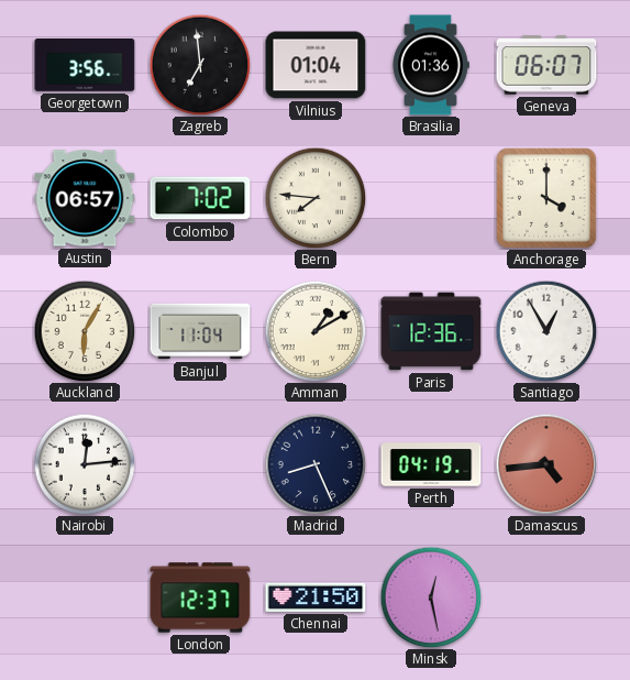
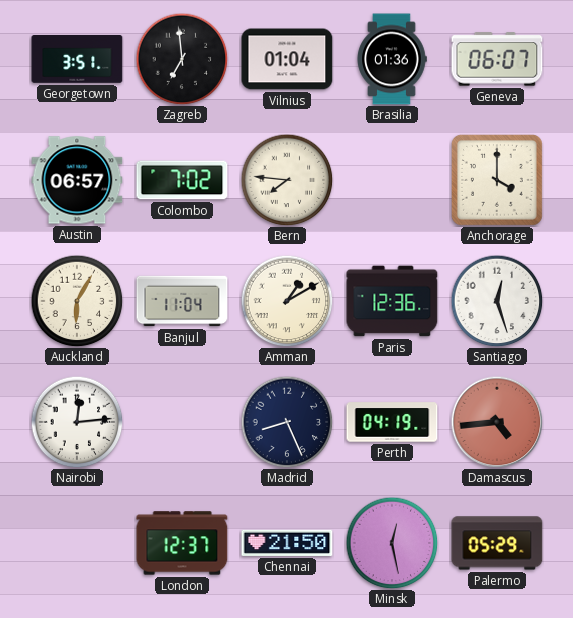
Georgetown: 3:56 -> 3:51 (77, 60)
Santiago: 12:55 -> 12:27 (497, 301)
Palermo: none -> 05:29 (497, 543)
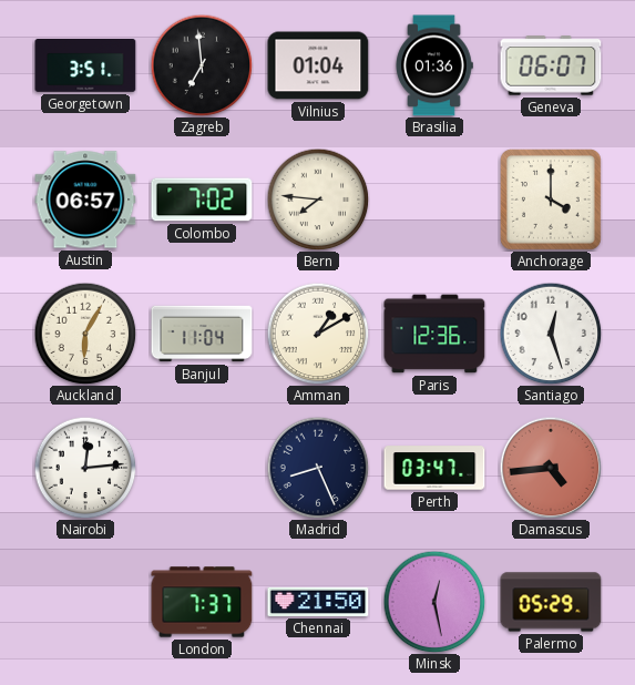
Perth: 04:19 -> 03:47 (434, 468)
London: 12:37 -> 7:37 (202, 602)
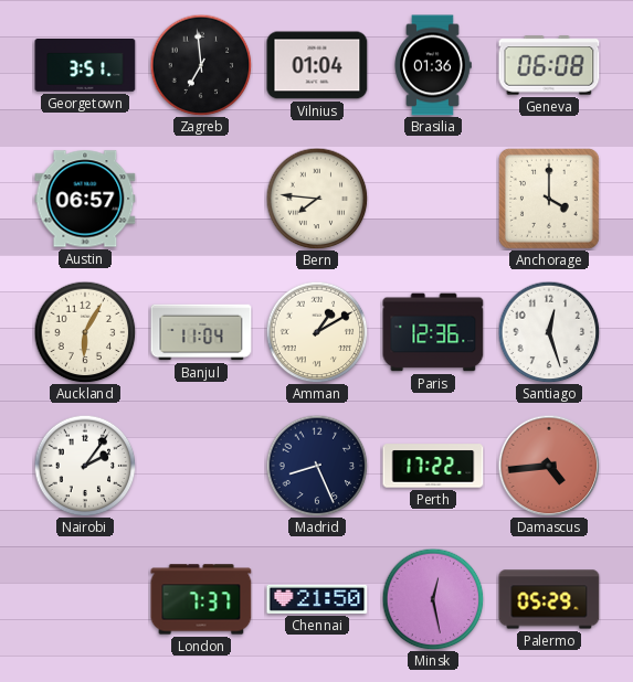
Geneva: 06:07 -> 06:08 (549, 65)
Colombo: 7:02 -> none (202, 200)
Nairobi: 12:14 -> 2:06 (85, 466)
Perth: 03:47 -> 17:22 (433, 466)
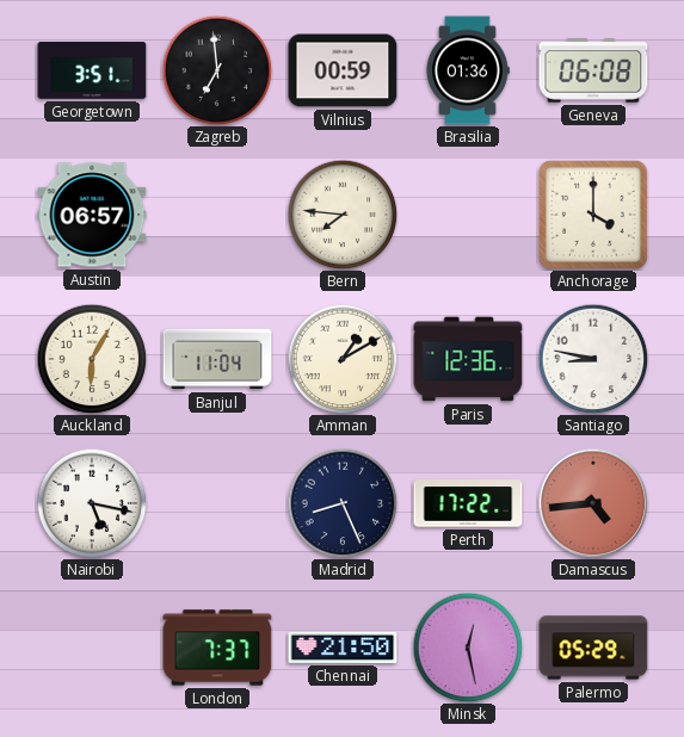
Vilnius: 01:04 -> 00:59 (343, 70)
Santiago: 12:27 -> 8:47 (593, 359)
Nairobi: 2:06 -> 5:17 (92, 503)
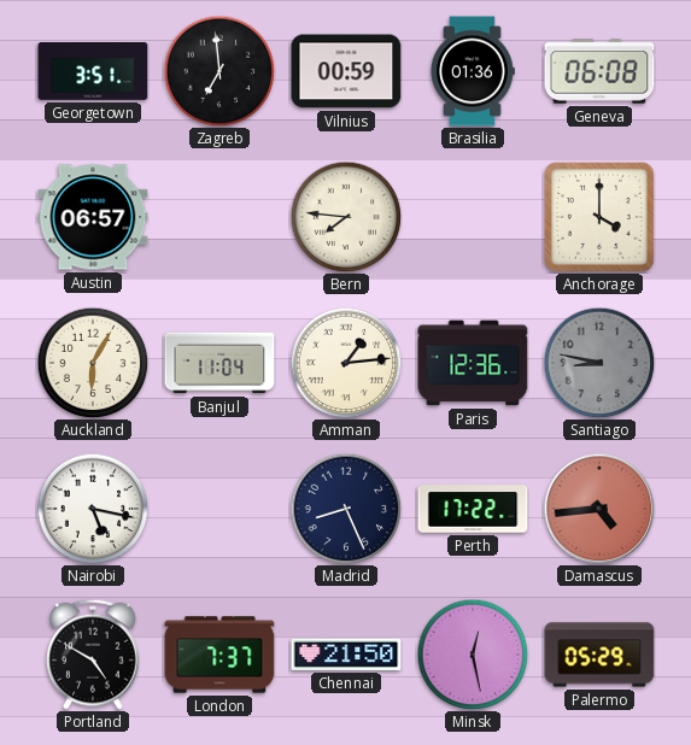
Amman: 1:10 -> 1:14 (346, 363)
Santiago dial: white -> grey (599, 363)
Portland: none -> 4:50 (93, 655)
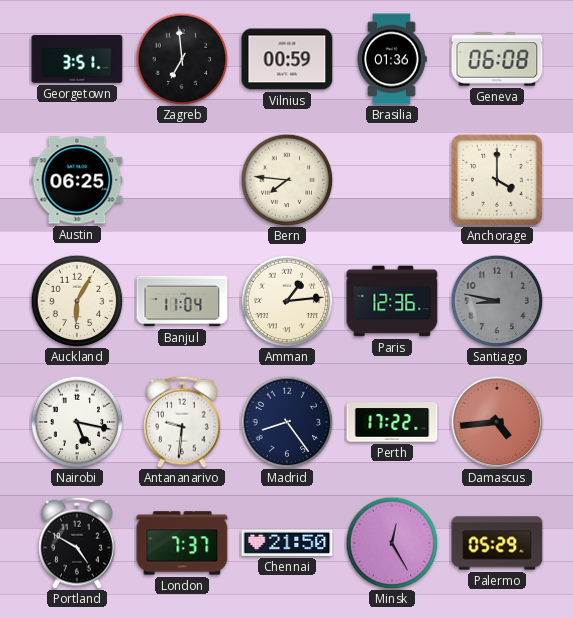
Austin: 06:57 -> 06:25 (77, 180)
Antananarivo: none -> 9:31 (182, 422)
Madrid: 8:26 -> 8:24 (287, 422)
Minsk: 12:28 -> 12:25 (392, 543)
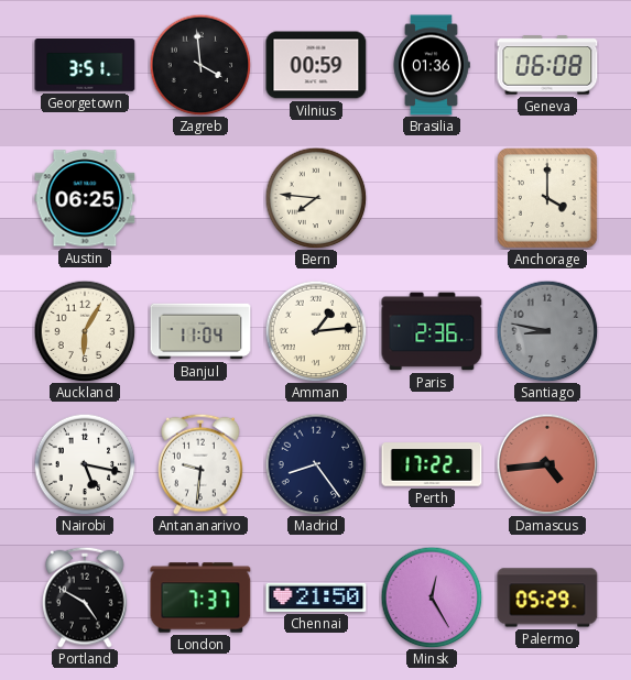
Zagreb: 6:59 -> 3:59 (200, 65)
Paris: 12:36 -> 2:36 (432, 331)
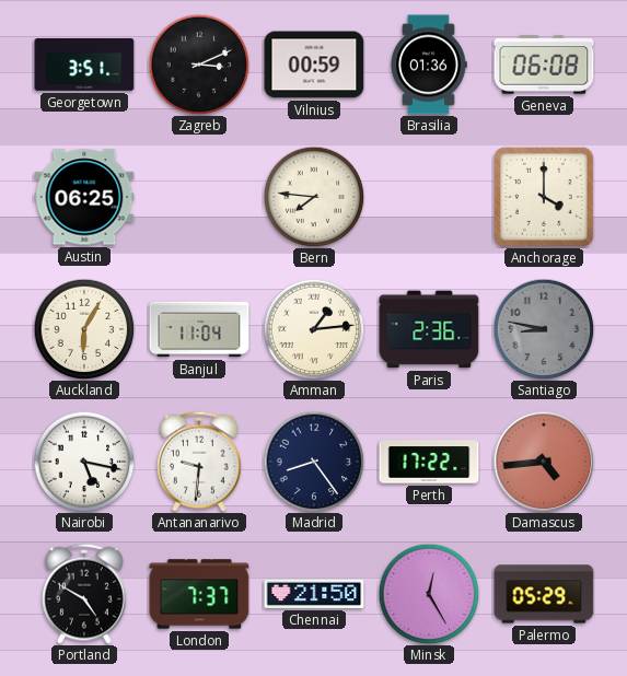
Zagreb: 3:59 -> 3:11 (199, 65)
